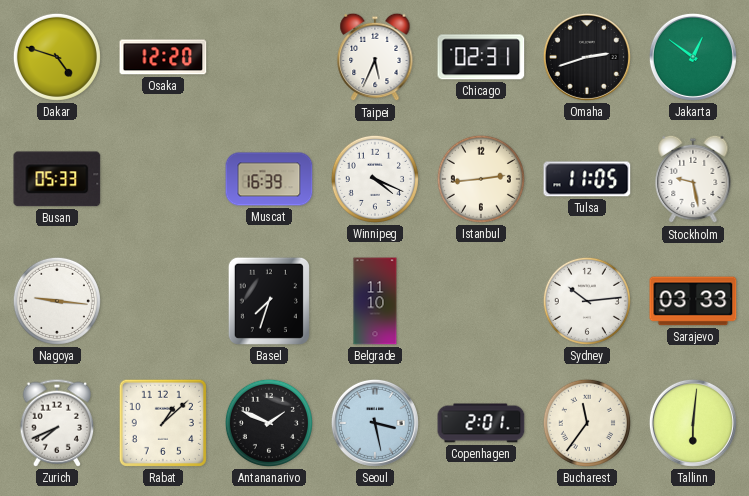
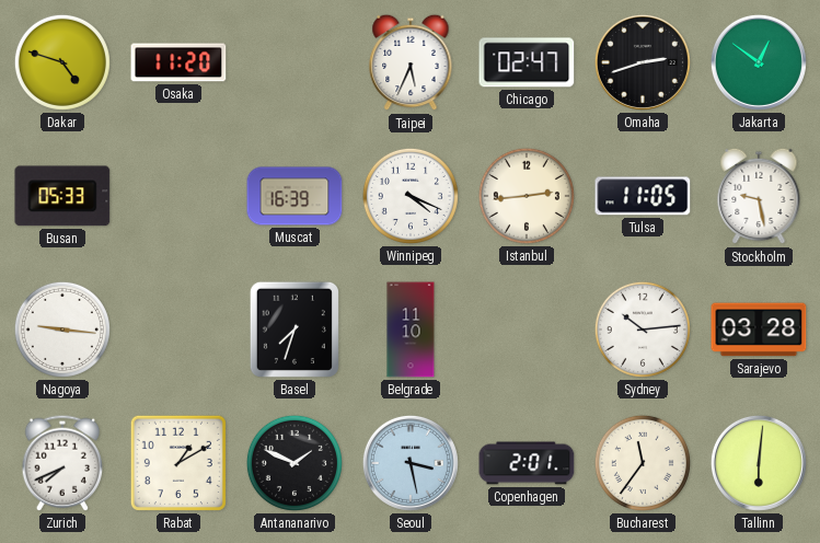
Osaka: 12:20 -> 11:20 (178, 62)
Chicago: 02:31 -> 02:47 (527, 62)
Sarajevo: 03:33 -> 03:28 (759, 330)
Rabat: 1:08 -> 1:10 (178, 463)
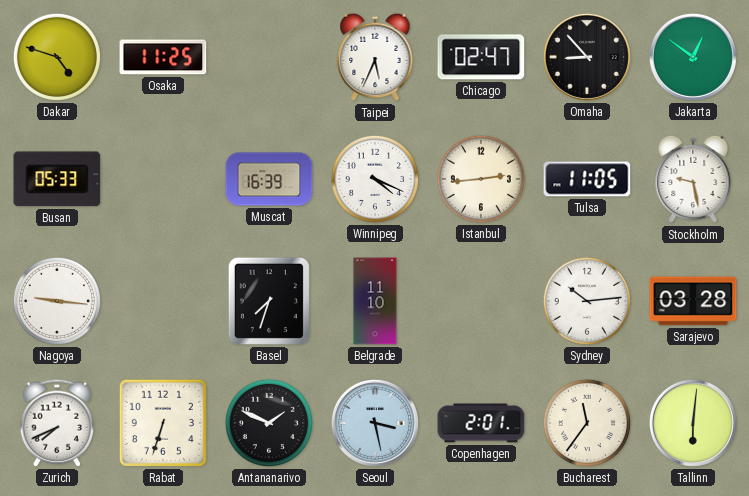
Osaka: 11:20 -> 11:25 (163, 57)
Omaha: 2:42 -> 8:53 (587, 57)
Rabat: 1:10 -> 6:33 (163, 423)
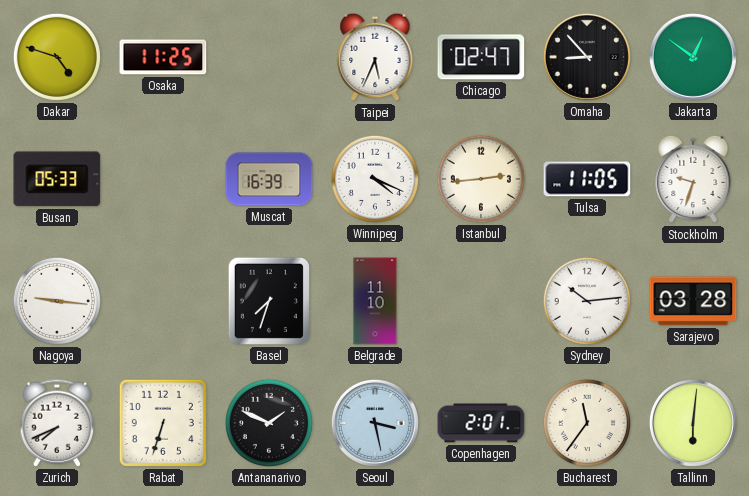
Stockholm: 9:28 -> 9:33 (693, 179)
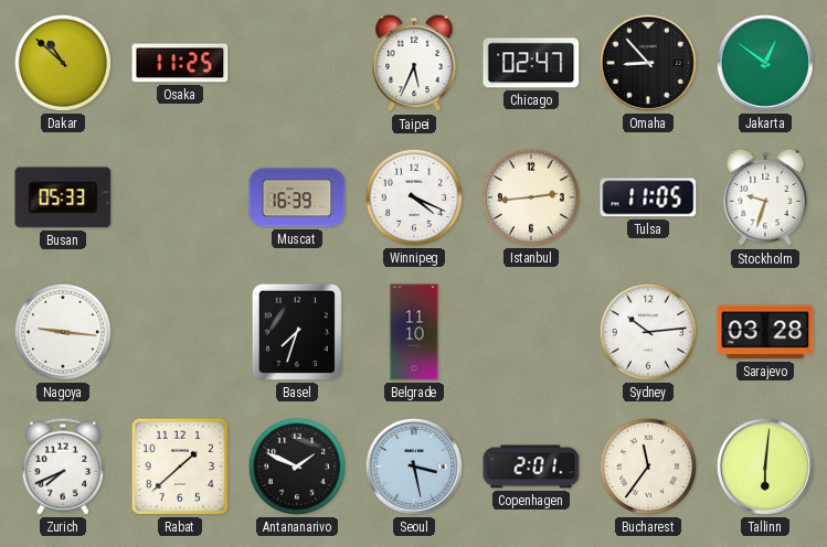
Dakar: 4:48 -> 10:52 (63, 63)
Rabat: 6:33 -> 1:38 (180, 466)
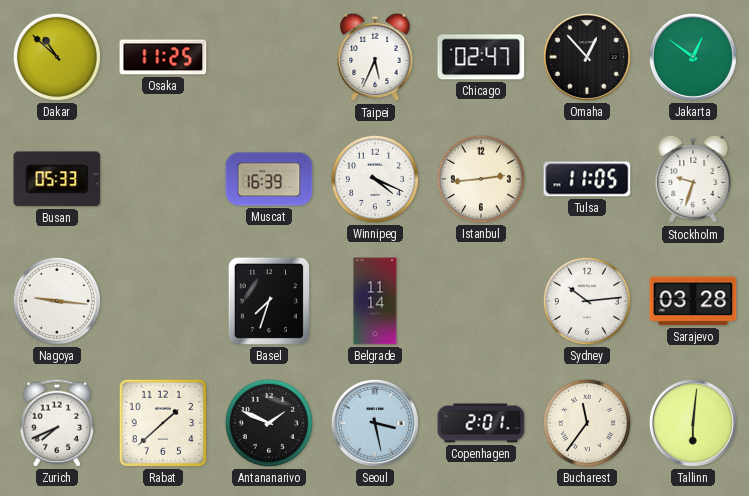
Omaha: 8:53 -> 12:53 (587, 57)
Belgrade: 11:10 -> 11:14 (375, 301)
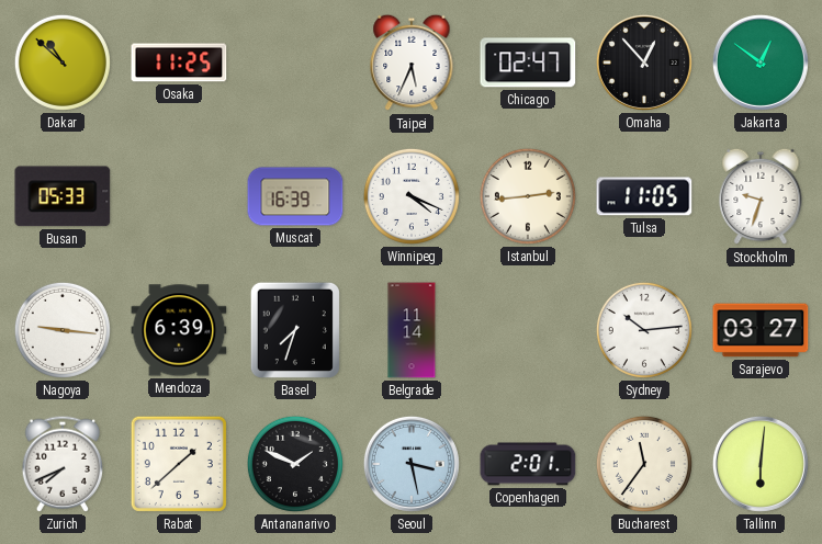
Mendoza: none -> 6:39 (179, 330)
Sarajevo: 03:28 -> 03:27 (761, 330)
